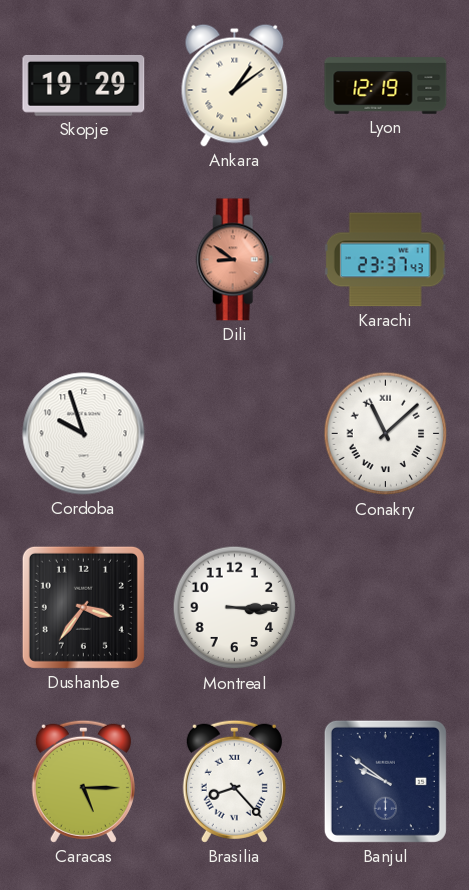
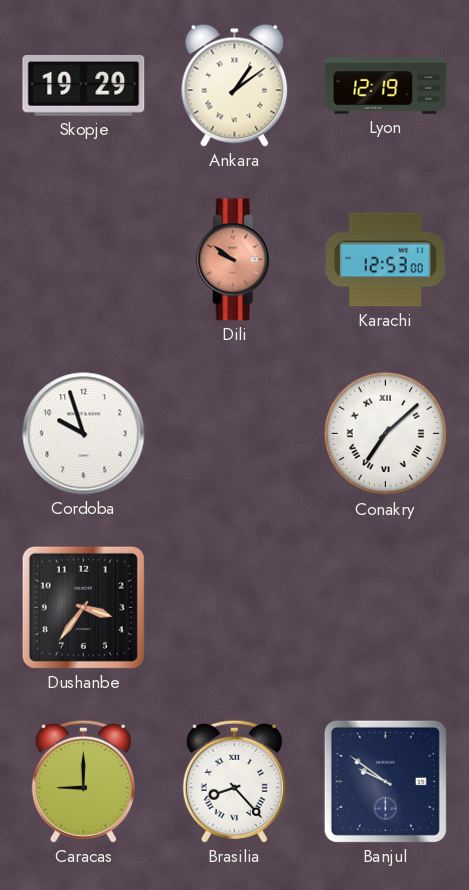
Dili: 8:51 -> 9:51 (235, 260)
Karachi: 23:37 -> 12:53 (385, 260)
Conakry: 11:08 -> 7:08 (386, 434)
Montreal: 3:15 -> none (235, 608)
Caracas: 5:15 -> 9:00 (83, 781)
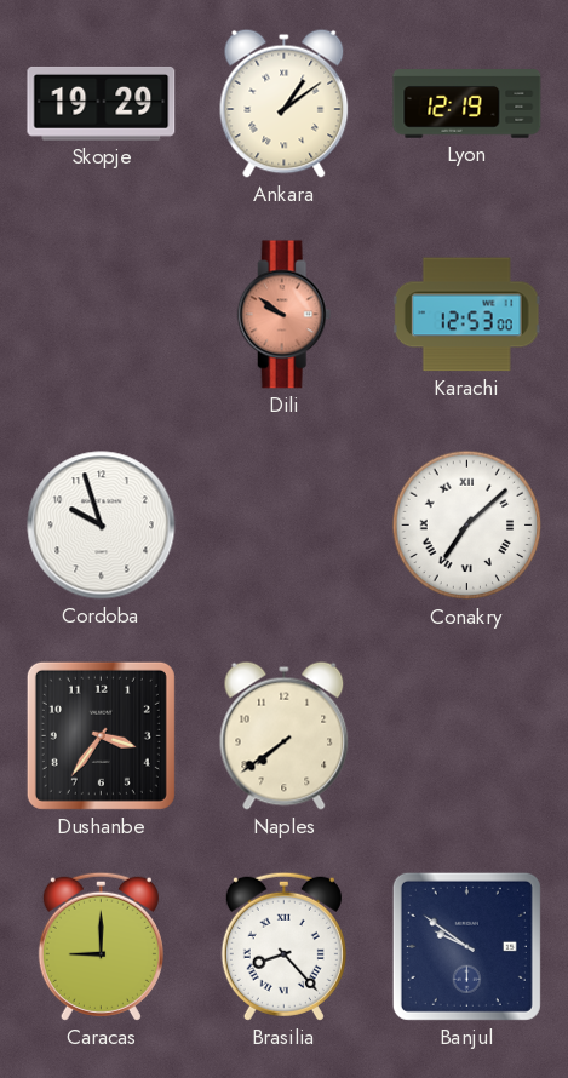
Naples: none -> 7:39 (285, 735)
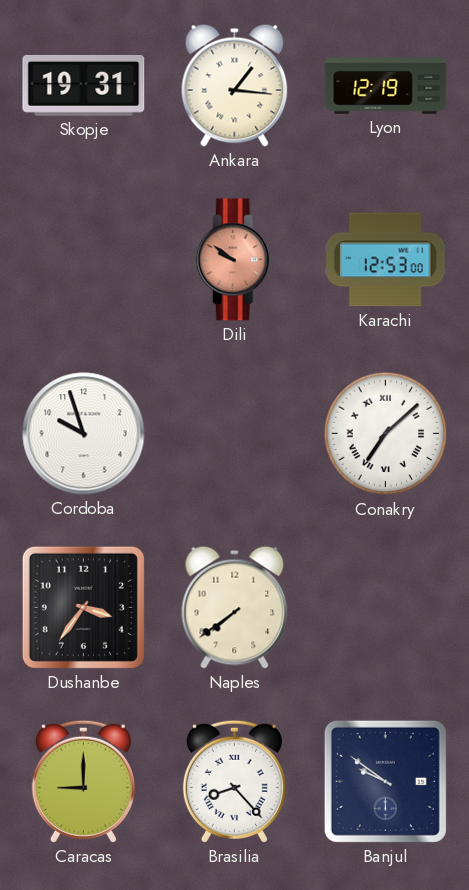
Skopje: 19:29 -> 19:31 (84, 85)
Ankara: 1:09 -> 1:16 (235, 85)
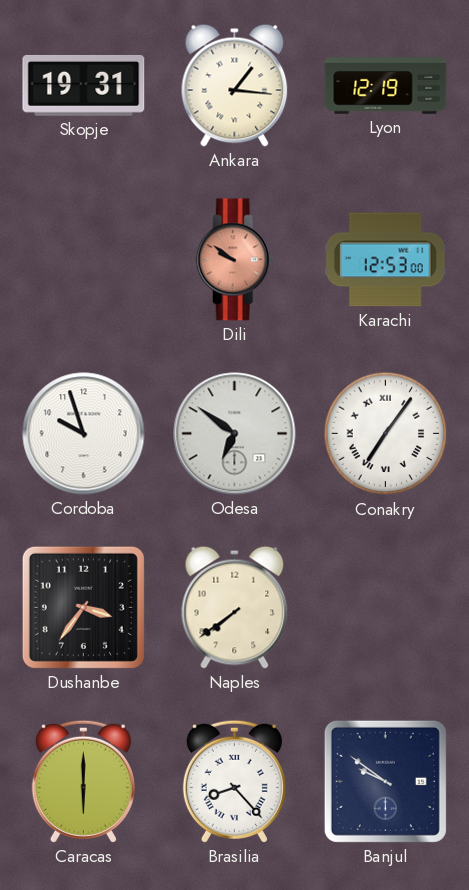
Odesa: none -> 6:51 (235, 434)
Conakry: 7:08 -> 7:06 (386, 434)
Caracas: 9:00 -> 6:00 (83, 781)
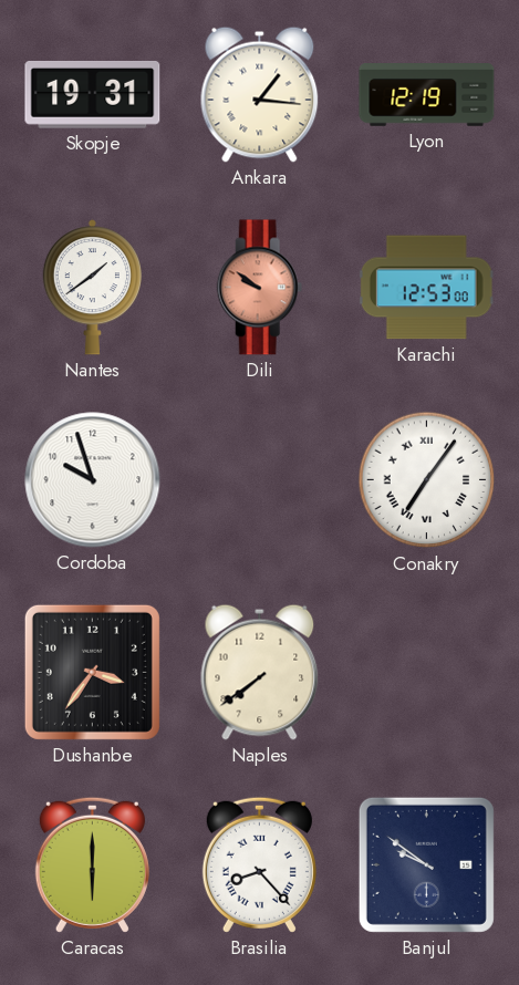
Nantes: none -> 1:39 (92, 288)
Odesa: 6:51 -> none (235, 434)
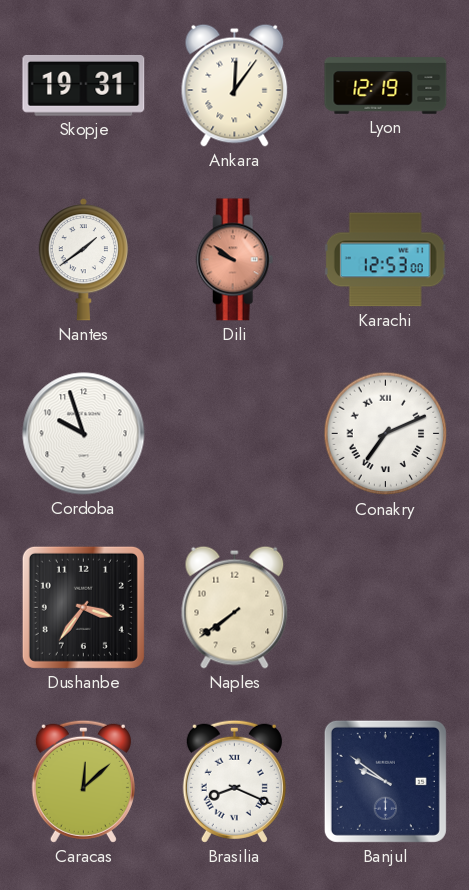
Ankara: 1:16 -> 12:06 (235, 85)
Conakry: 7:06 -> 7:11 (386, 434)
Caracas: 6:00 -> 12:08 (83, 781)
Brasilia: 8:23 -> 8:19 (234, 781)
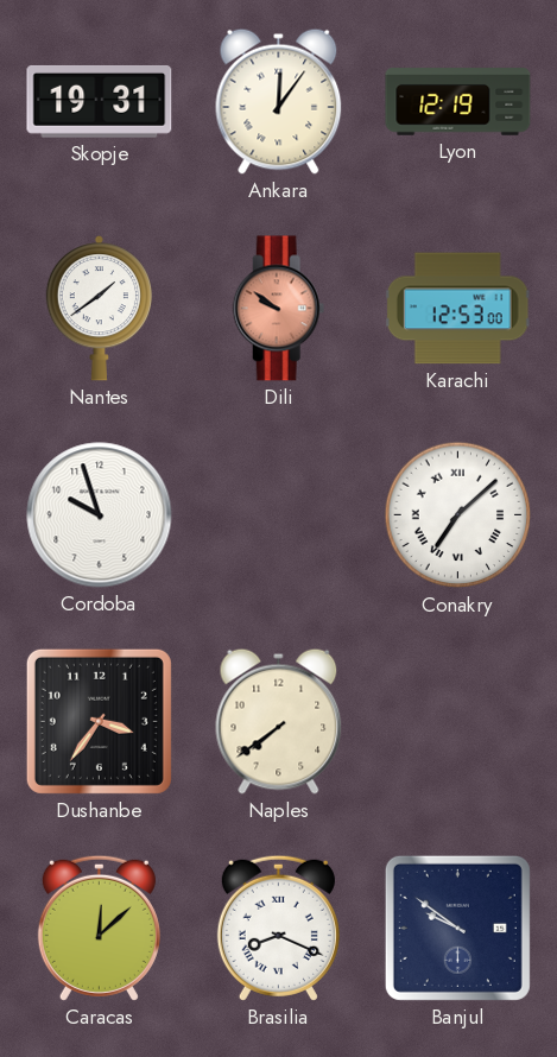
Conakry: 7:11 -> 7:08 (458, 515)
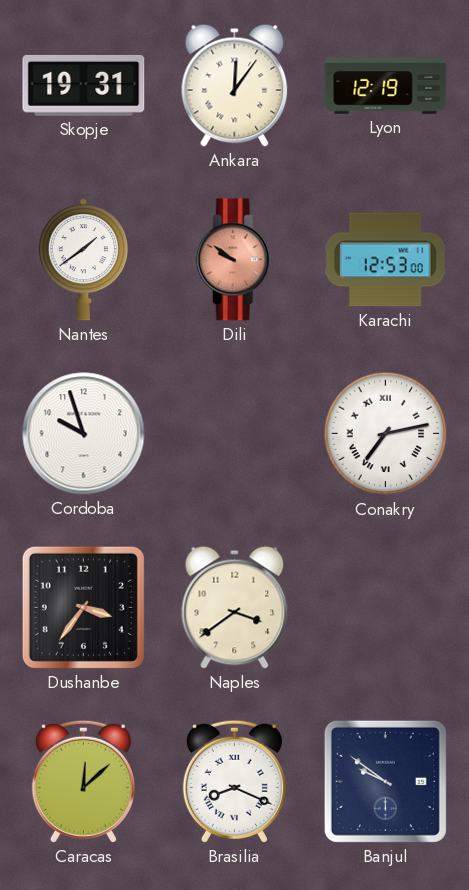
Conakry: 7:08 -> 7:13 (386, 434)
Naples: 7:39 -> 3:39 (235, 607)
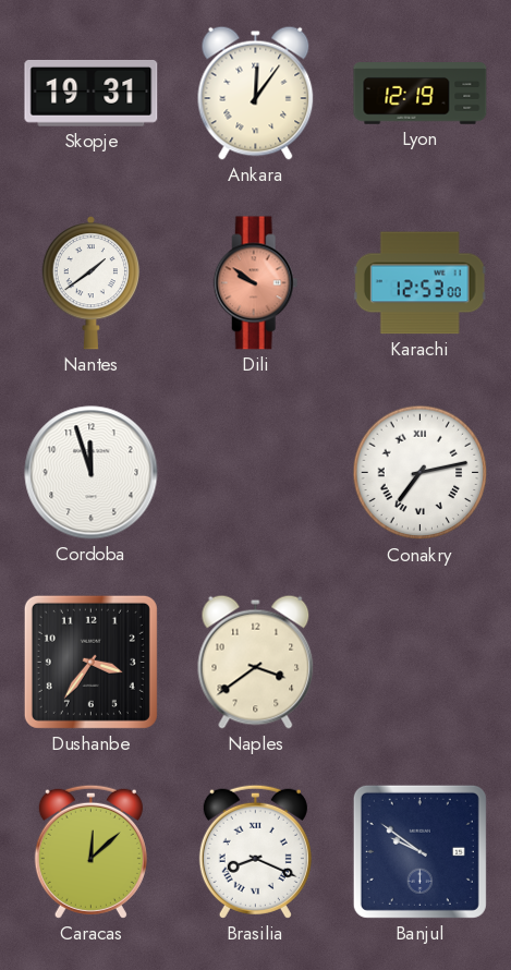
Cordoba: 9:57 -> 11:57 (92, 473)
